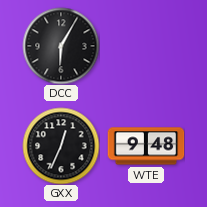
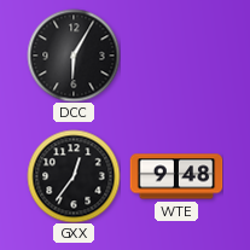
GXX: 12:34 -> 12:36 (74, 176)
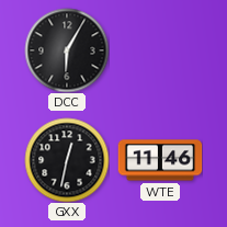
GXX: 12:36 -> 12:32 (67, 160)
WTE: 9:48 -> 11:46 (160, 160)
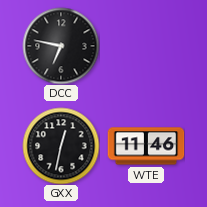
DCC: 6:05 -> 6:47 (61, 46)
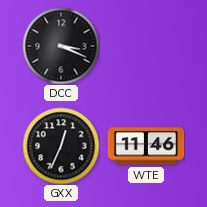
DCC: 6:47 -> 3:19 (61, 46)
GXX: 12:32 -> 12:34 (61, 146)
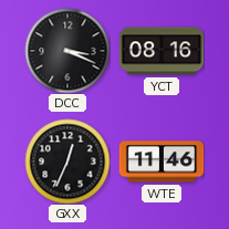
YCT: none -> 08:16 (162, 51)
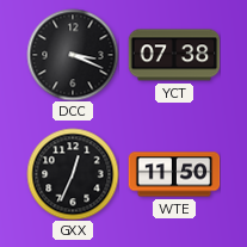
YCT: 08:16 -> 07:38 (174, 55)
WTE: 11:46 -> 11:50 (174, 174)
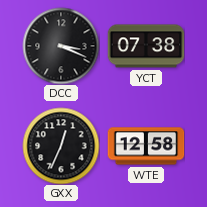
WTE: 11:50 -> 12:58 (146, 146)
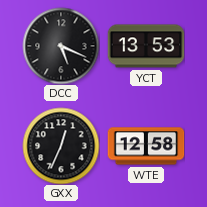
DCC: 3:19 -> 5:19 (61, 46)
YCT: 07:38 -> 13:53 (146, 46)
